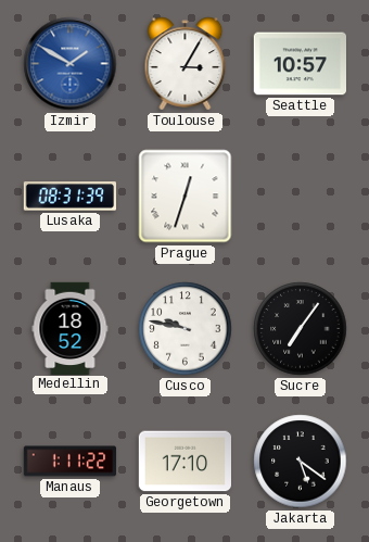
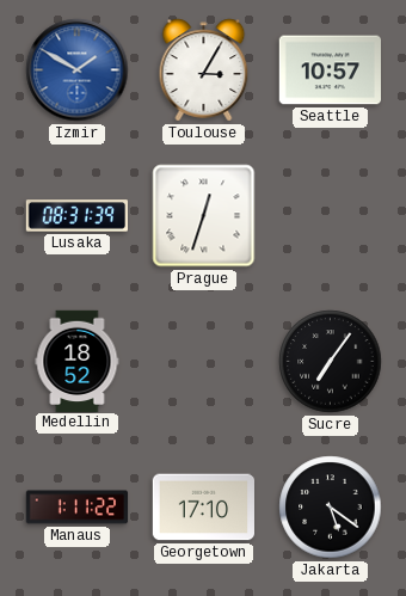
Cusco: 9:47 -> none (186, 329)
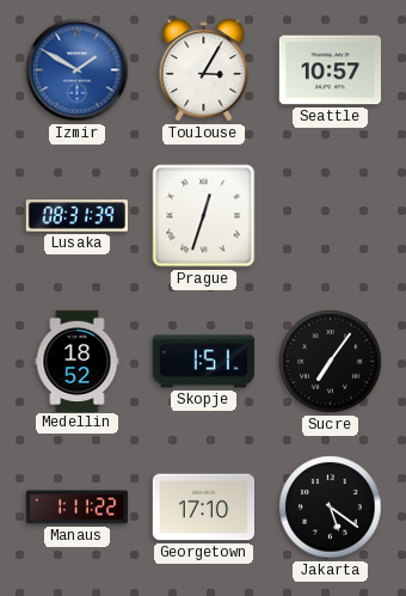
Skopje: none -> 1:51 (203, 362)
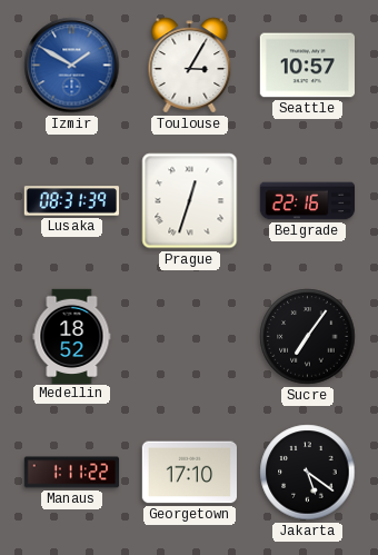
Belgrade: none -> 22:16 (308, 201)
Skopje: 1:51 -> none (203, 362)
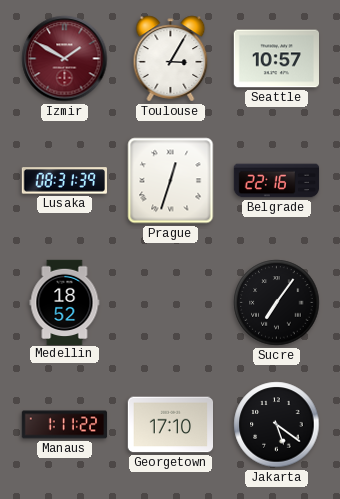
Izmir dial: blue -> burgundy (65, 59)
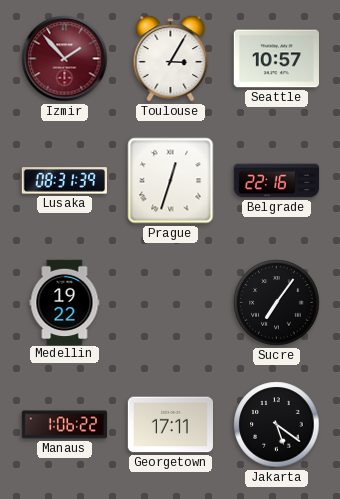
Izmir: 1:50 -> 1:53 (65, 59)
Medellin: 18:52 -> 19:22 (65, 302)
Manaus: 1:11 -> 1:06 (65, 425)
Georgetown: 17:10 -> 17:11 (170, 425)
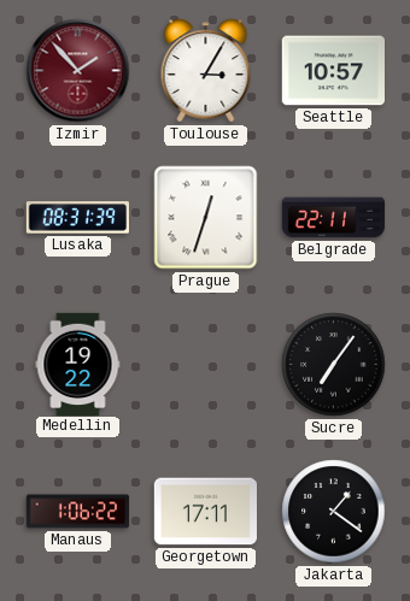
Belgrade: 22:16 -> 22:11 (334, 218)
Jakarta: 5:21 -> 1:21 (334, 512)
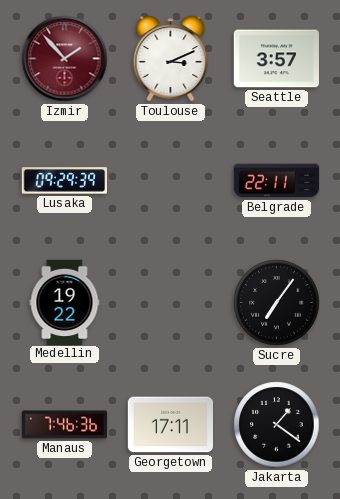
Toulouse: 3:05 -> 3:11 (171, 59)
Seattle: 10:57 -> 3:57 (276, 59)
Lusaka: 08:31 -> 09:29 (64, 181)
Prague: 12:33 -> none (206, 218)
Manaus: 1:06 -> 7:46 (65, 425)
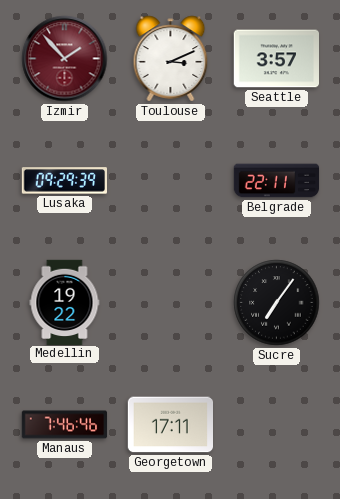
Manaus: 7:46:36 -> 7:46:46 (65, 425)
Jakarta: 1:21 -> none (277, 425)
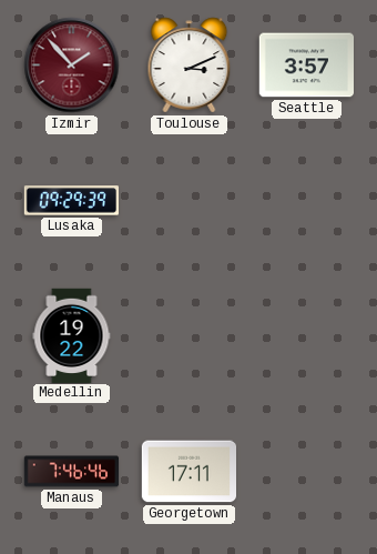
Belgrade: 22:11 -> none (277, 181)
Sucre: 7:06 -> none (277, 303)
